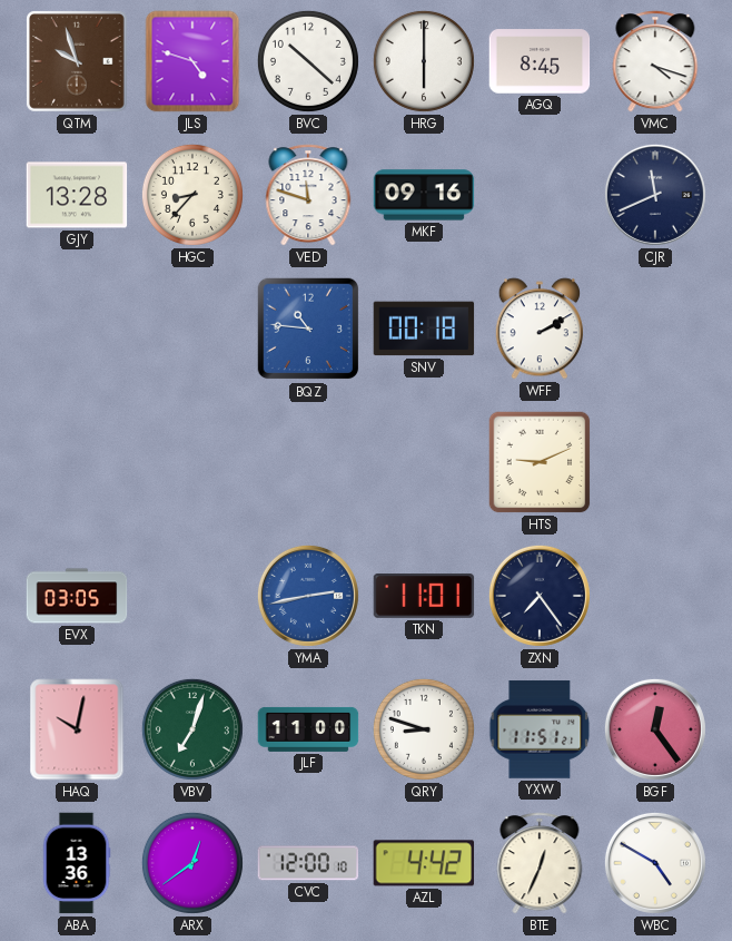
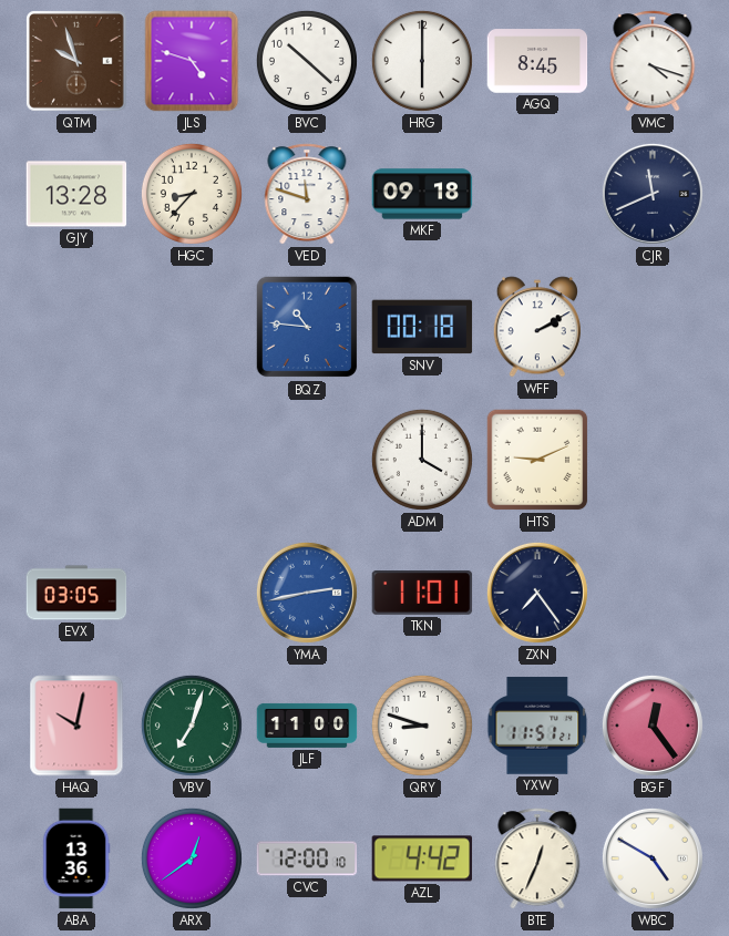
MKF: 09:16 -> 09:18 (422, 194)
ADM: none -> 4:00 (422, 460)
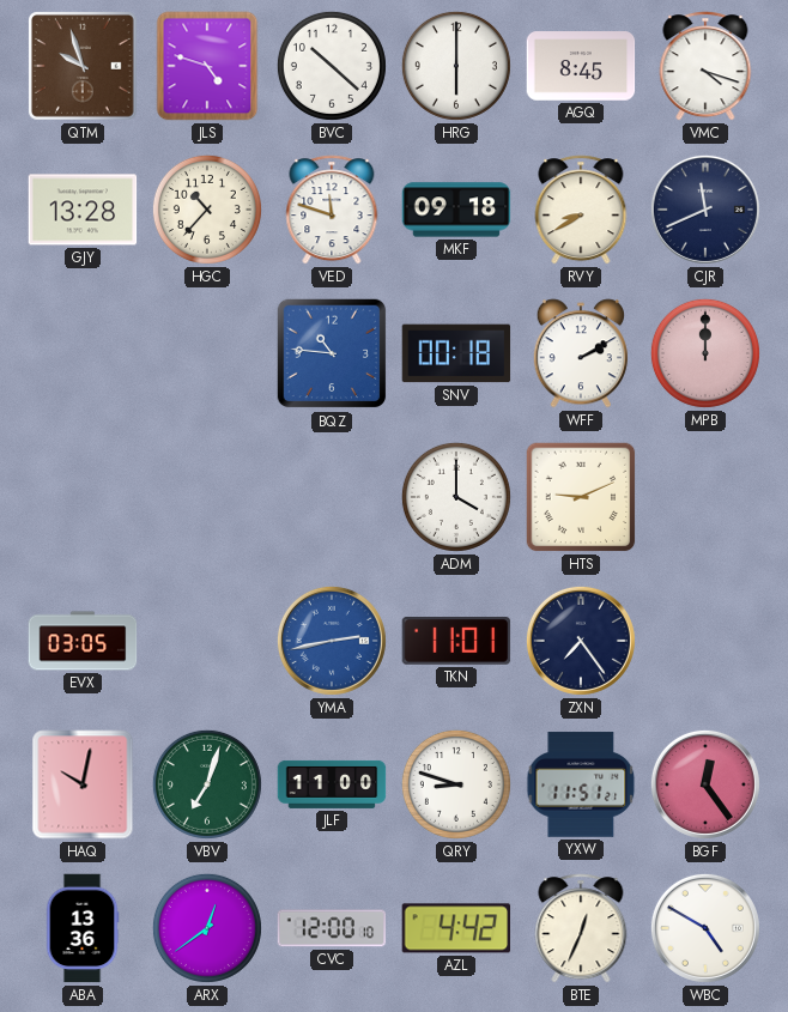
HGC: 8:37 -> 10:37 (207, 210)
RVY: none -> 8:40 (581, 210)
MPB: none -> 12:00 (705, 353)
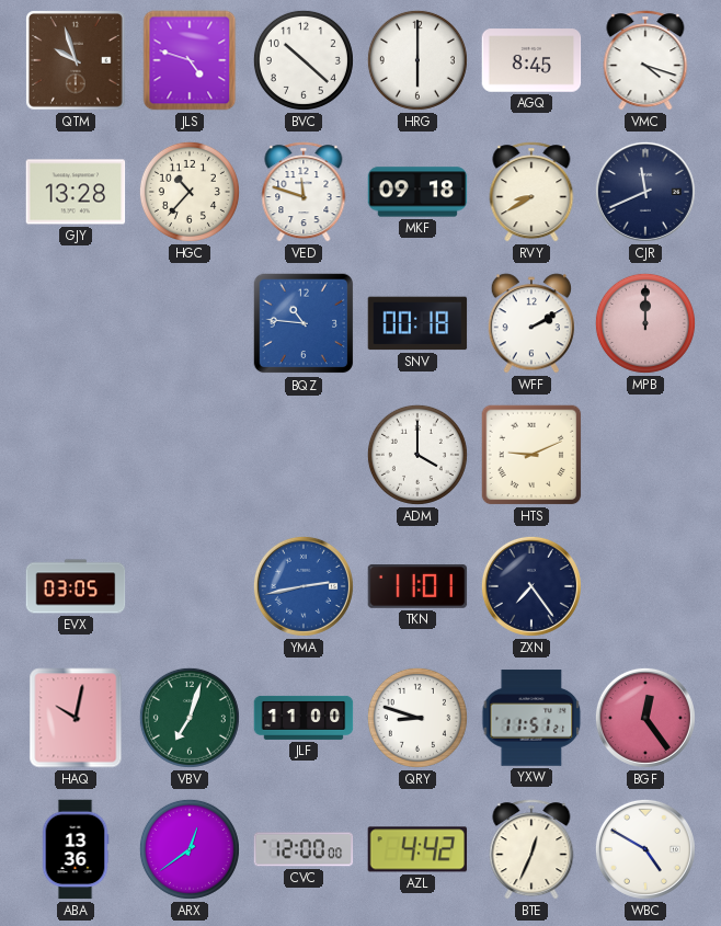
CVC: 12:00:10 -> 12:00:00 (304, 849)
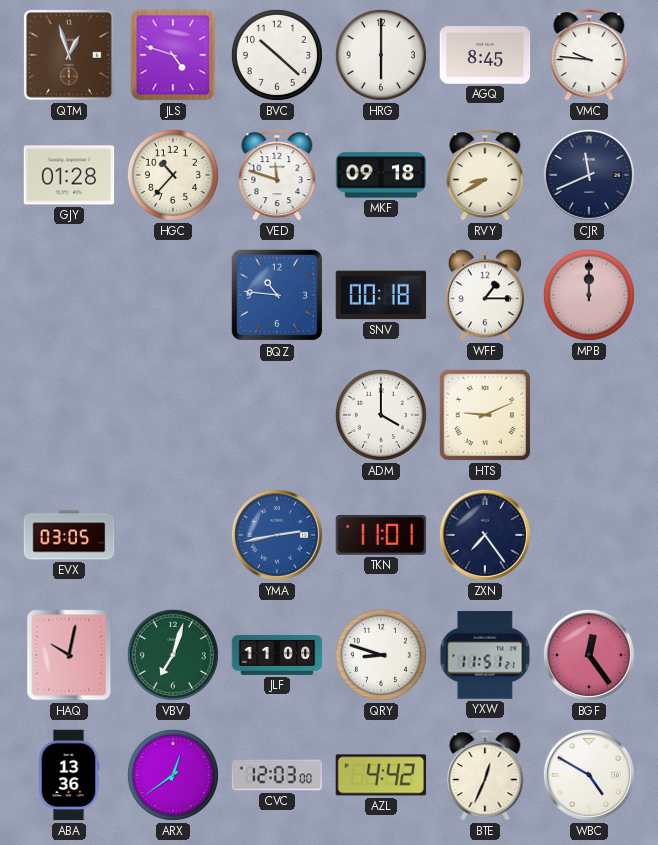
QTM: 9:57 -> 12:57 (70, 56)
VMC: 4:18 -> 9:46 (589, 55)
GJY: 13:28 -> 01:28 (69, 175)
WFF: 2:10 -> 1:15 (484, 295)
CVC: 12:00 -> 12:03 (277, 775)
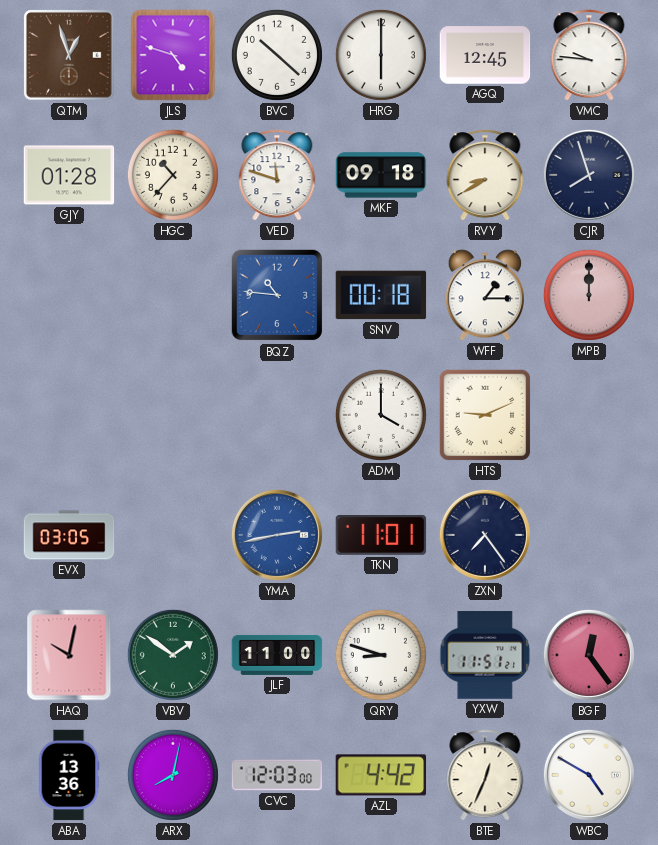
AGQ: 8:45 -> 12:45 (485, 55)
CJR: 11:41 -> 7:57 (589, 175)
VBV: 7:03 -> 1:51 (173, 655)
ARX: 12:39 -> 8:02 (173, 775)
